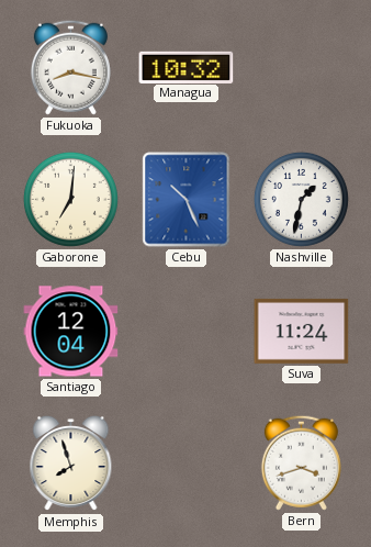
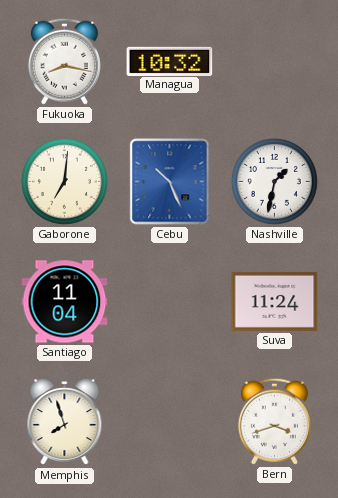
Santiago: 12:04 -> 11:04 (65, 302)
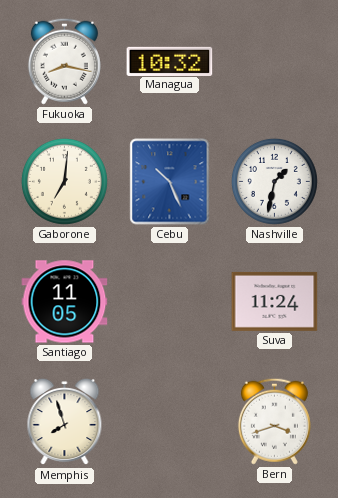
Santiago: 11:04 -> 11:05 (65, 302)
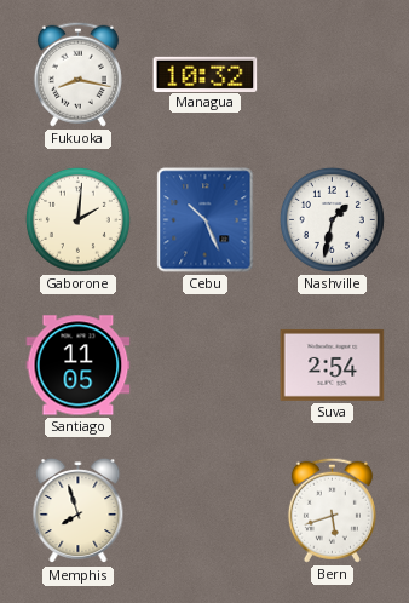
Gaborone: 7:01 -> 2:01 (77, 219)
Suva: 11:24 -> 2:54 (333, 364)
Bern: 3:42 -> 5:42 (332, 510)
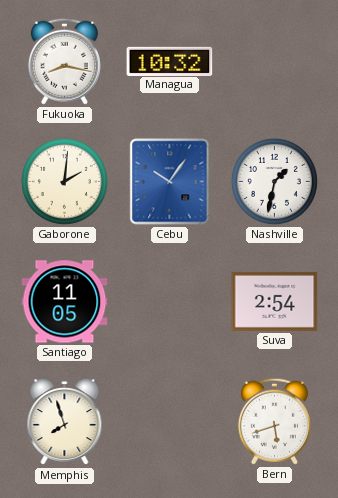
Cebu: 10:26 -> 10:06 (170, 182)
